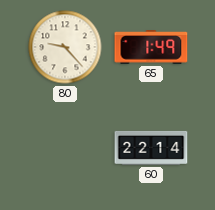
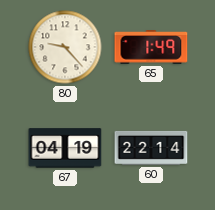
67: none -> 04:19 (65, 148)
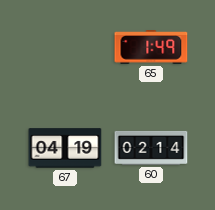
80: 9:23 -> none (65, 47)
60: 22:14 -> 02:14 (151, 148)
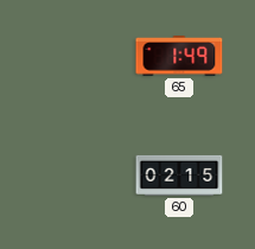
67: 04:19 -> none (65, 148)
60: 02:14 -> 02:15 (179, 175)
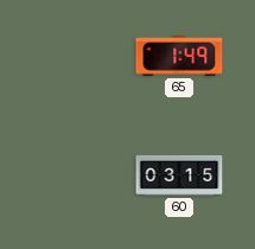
60: 02:15 -> 03:15 (179, 175)
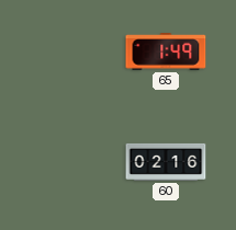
60: 03:15 -> 02:16 (166, 162)
